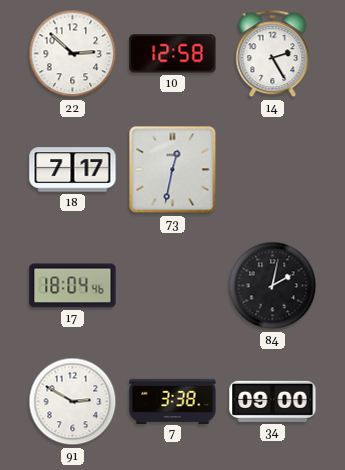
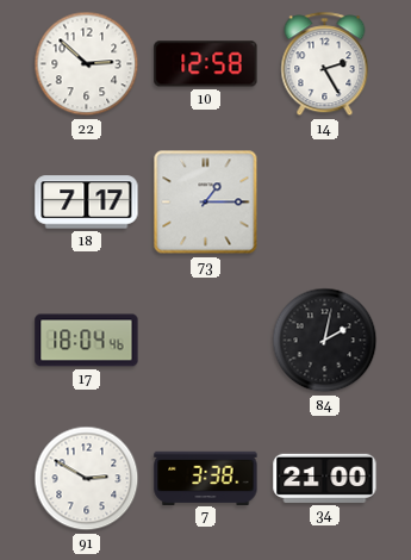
73: 12:32 -> 1:15 (206, 203)
34: 09:00 -> 21:00 (325, 478)
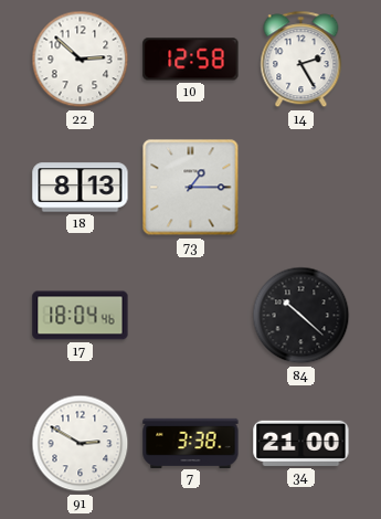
18: 7:17 -> 8:13 (81, 188)
84: 2:02 -> 10:22 (301, 316)
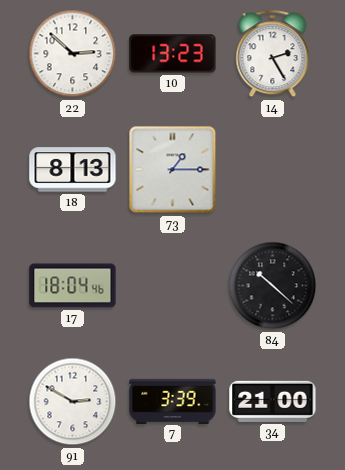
10: 12:58 -> 13:23 (173, 54)
7: 3:38 -> 3:39 (173, 401)
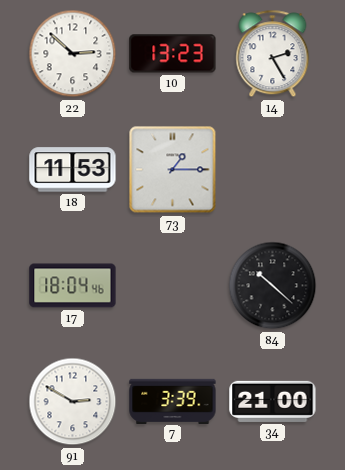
18: 8:13 -> 11:53 (73, 170)
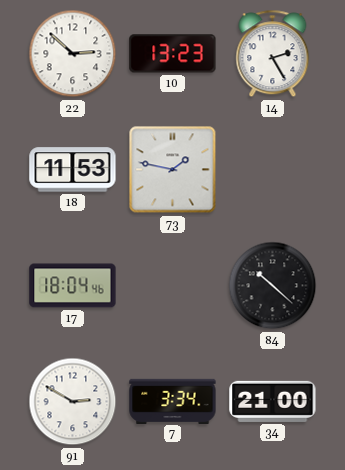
73: 1:15 -> 1:47 (173, 170)
7: 3:39 -> 3:34 (173, 401)
